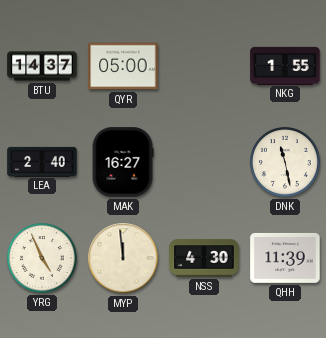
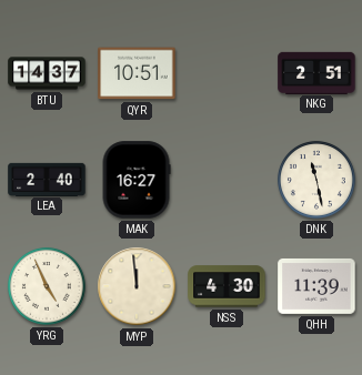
QYR: 05:00 -> 10:51 (137, 73)
NKG: 1:55 -> 2:51 (316, 72)
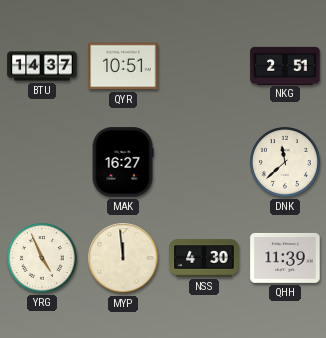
LEA: 2:40 -> none (47, 179)
DNK: 11:28 -> 11:38 (285, 162)
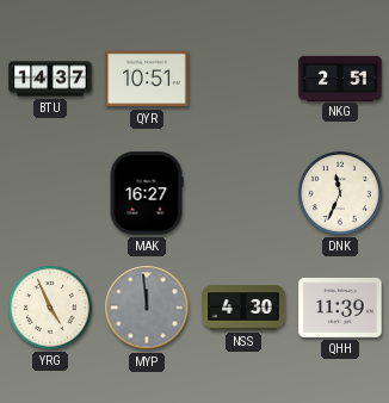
DNK: 11:38 -> 11:34 (340, 193)
MYP dial: cream -> grey (147, 308)
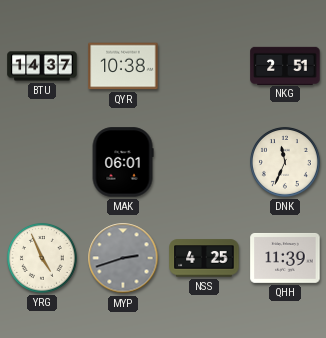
QYR: 10:51 -> 10:38 (123, 66)
MAK: 16:27 -> 06:01 (123, 162)
MYP: 11:59 -> 2:42 (123, 258)
NSS: 4:30 -> 4:25 (204, 258)
